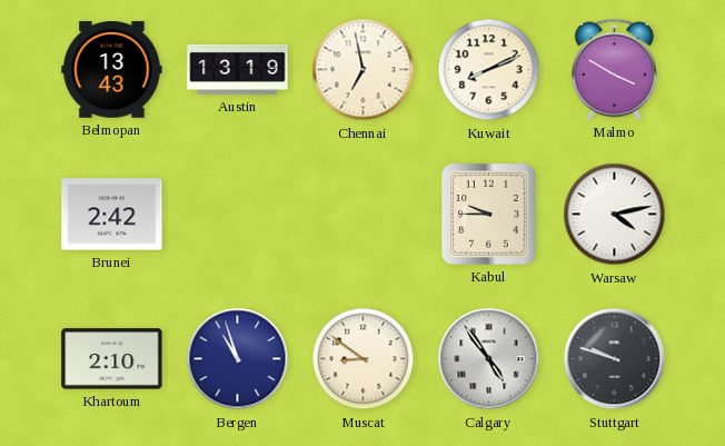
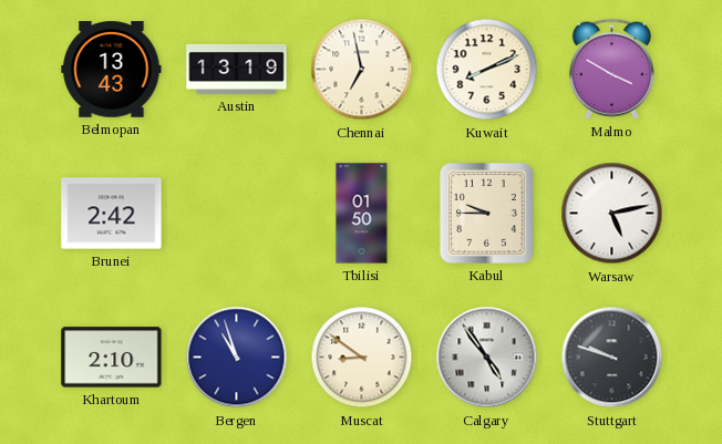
Tbilisi: none -> 01:50 (362, 214)
Warsaw: 4:13 -> 5:13 (612, 214)
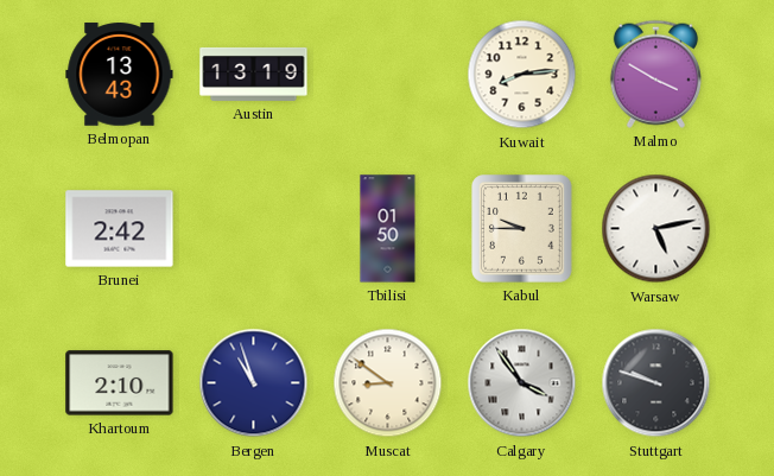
Chennai: 6:58 -> none (362, 70)
Kuwait: 8:11 -> 8:14 (522, 75)
Calgary: 4:54 -> 3:54 (522, 383)
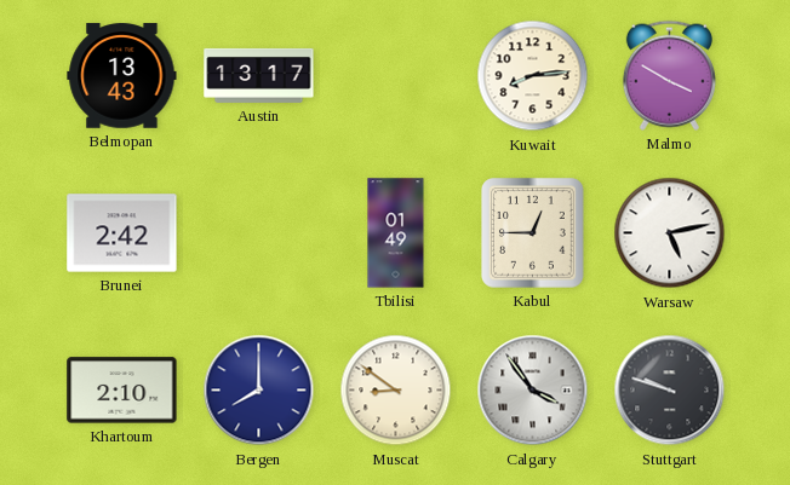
Austin: 13:19 -> 13:17 (259, 75)
Tbilisi: 01:50 -> 01:49 (396, 233)
Kabul: 9:45 -> 12:45 (533, 233)
Bergen: 10:57 -> 8:00 (259, 391)
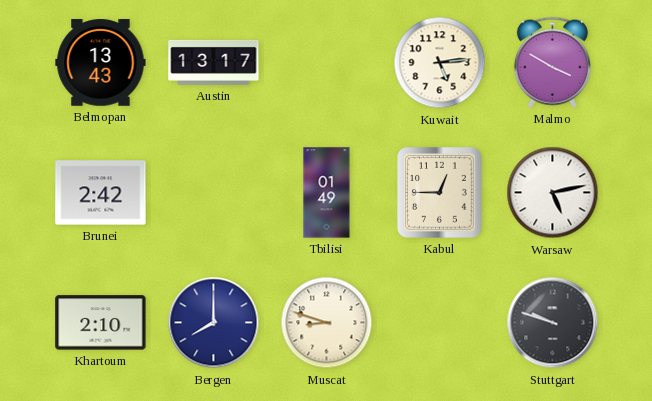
Kuwait: 8:14 -> 5:14 (440, 63)
Muscat: 8:51 -> 8:48 (327, 323)
Calgary: 3:54 -> none (533, 391)
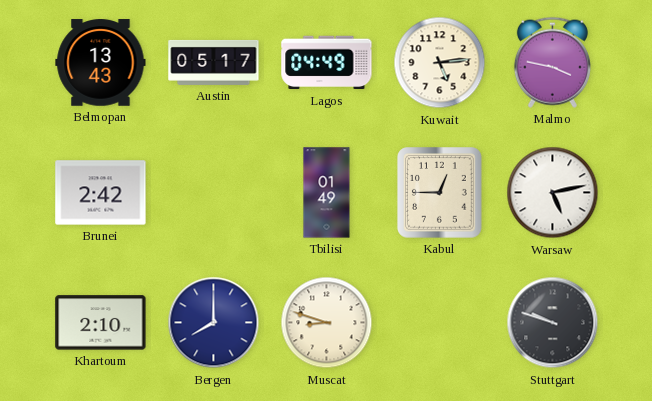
Austin: 13:17 -> 05:17 (214, 62)
Lagos: none -> 04:49 (327, 63)
Malmo: 3:50 -> 3:47 (552, 62)
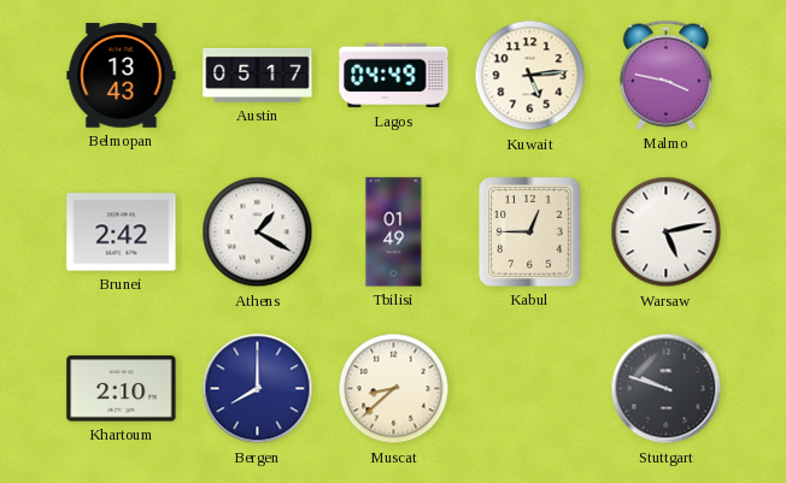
Athens: none -> 1:20 (258, 232)
Muscat: 8:48 -> 8:38 (394, 389)
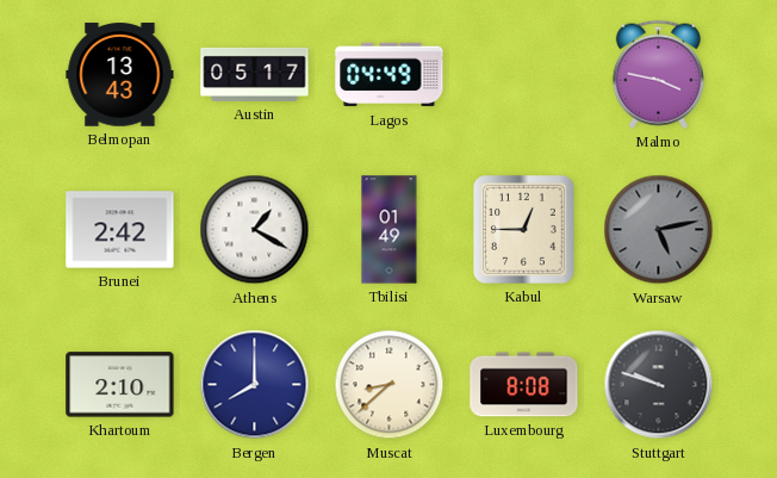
Kuwait: 5:14 -> none (530, 76)
Warsaw dial: white -> grey (659, 230)
Luxembourg: none -> 8:08 (524, 385)
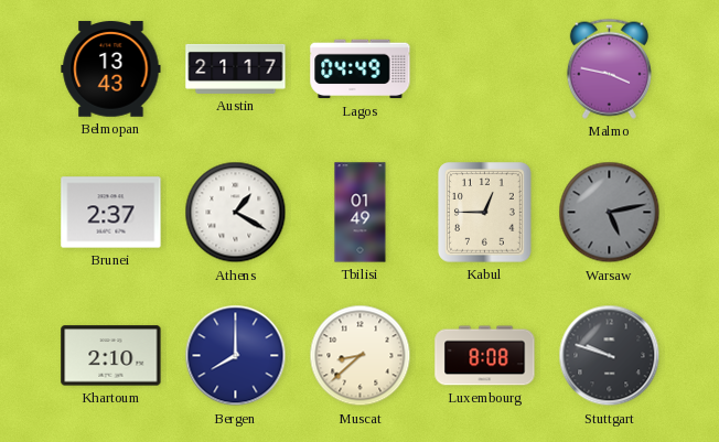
Austin: 05:17 -> 21:17 (236, 68)
Brunei: 2:42 -> 2:37 (111, 213)
